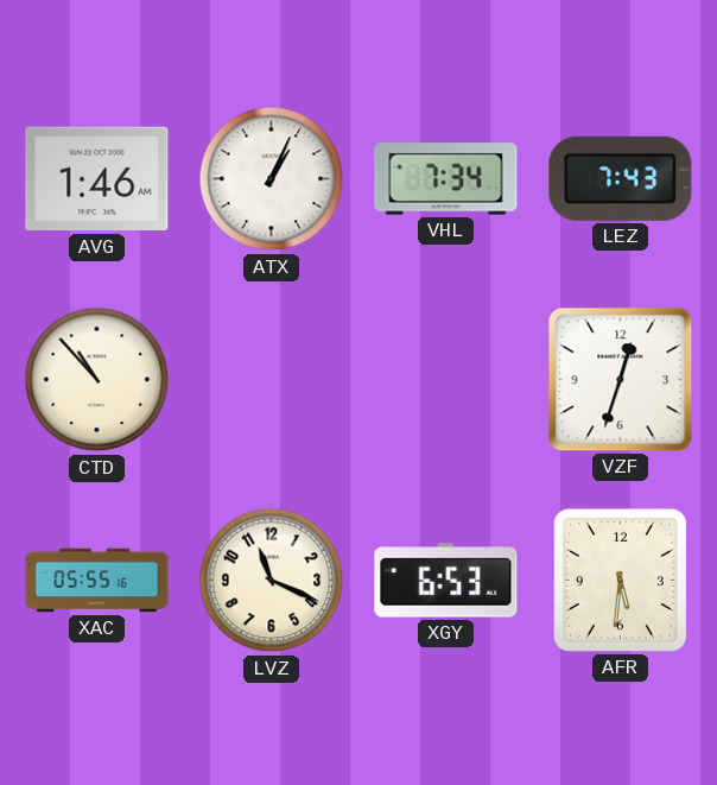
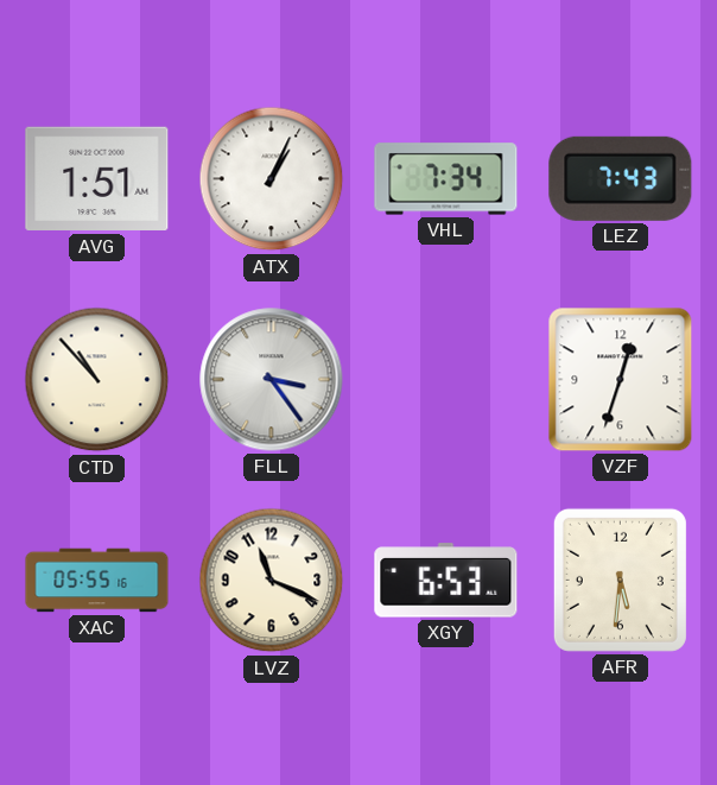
AVG: 1:46 -> 1:51 (97, 179)
FLL: none -> 3:24 (272, 380)
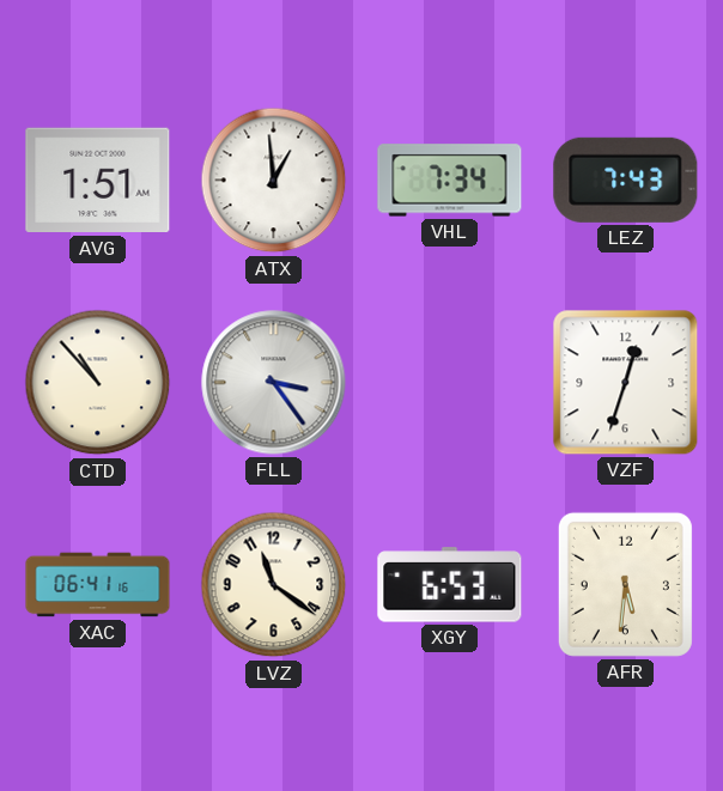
ATX: 1:04 -> 12:59 (274, 181)
XAC: 05:55 -> 06:41 (98, 585)
LVZ: 11:19 -> 11:21 (274, 585)
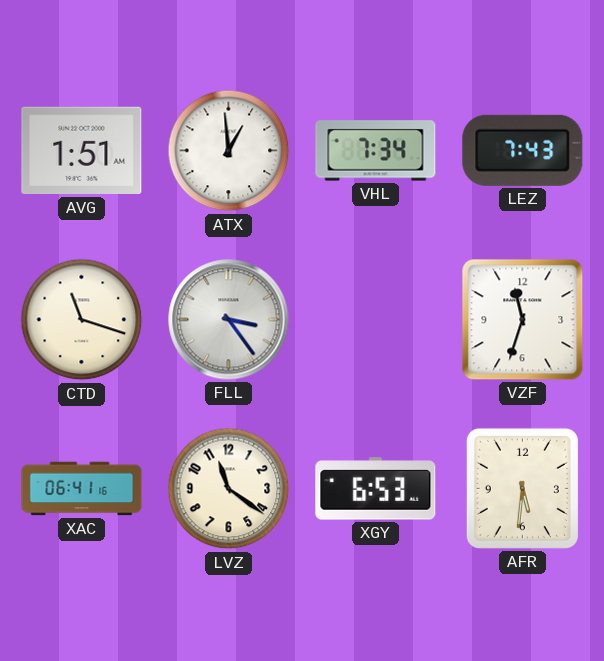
CTD: 10:53 -> 11:18 (82, 320)
VZF: 12:33 -> 11:33 (523, 320)
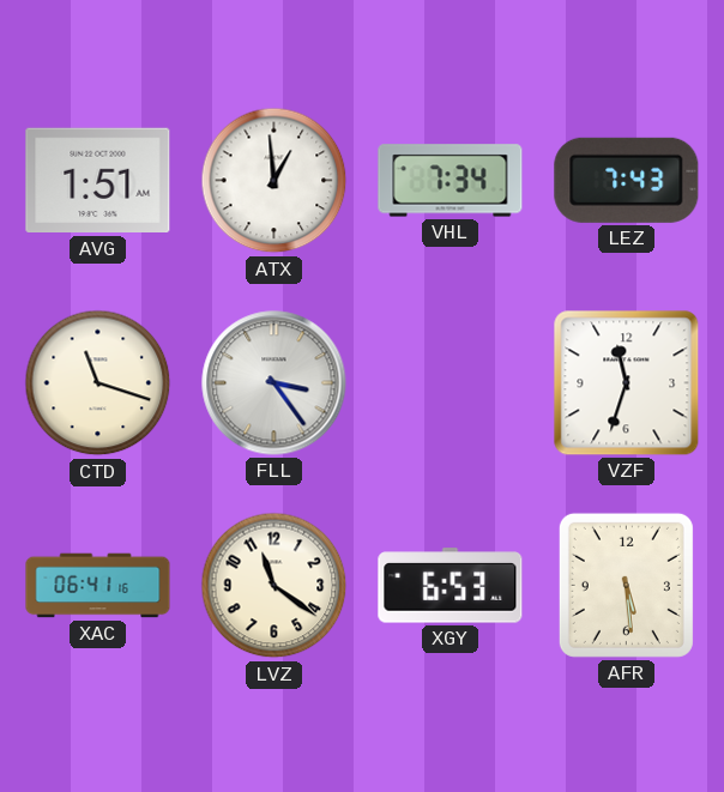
AFR: 5:31 -> 5:29 (626, 585)
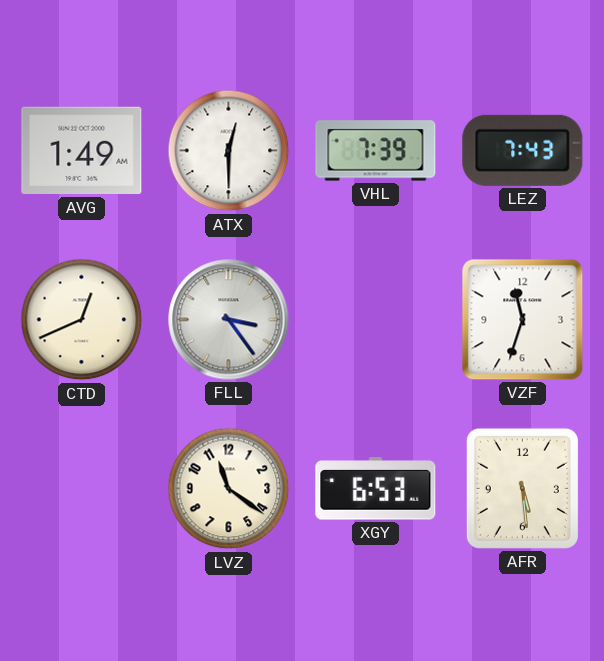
AVG: 1:51 -> 1:49 (82, 151)
ATX: 12:59 -> 12:30 (229, 151)
VHL: 7:34 -> 7:39 (376, 151)
CTD: 11:18 -> 12:41 (82, 320)
XAC: 06:41 -> none (98, 586)
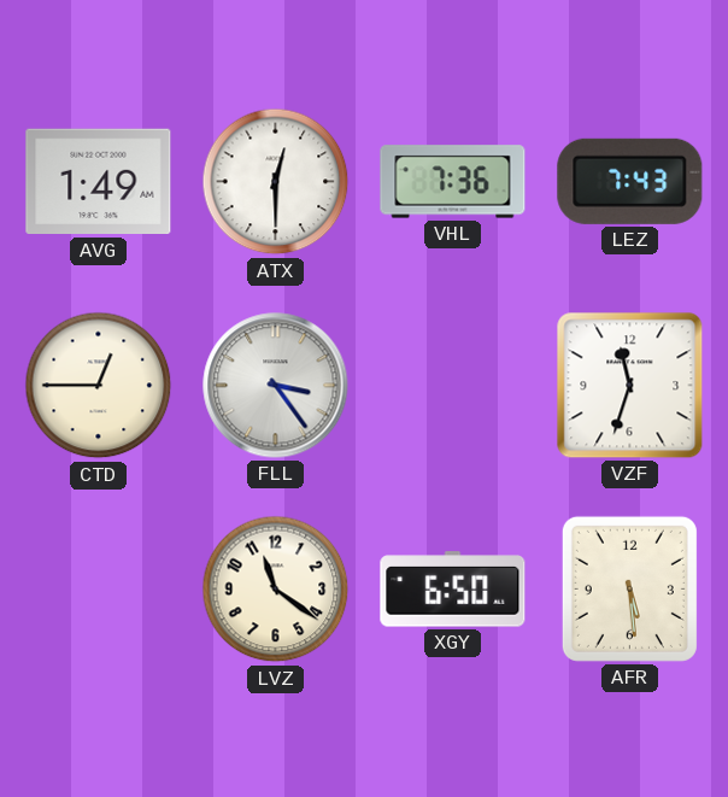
VHL: 7:39 -> 7:36 (453, 182)
CTD: 12:41 -> 12:45 (99, 386)
XGY: 6:53 -> 6:50 (453, 590)
